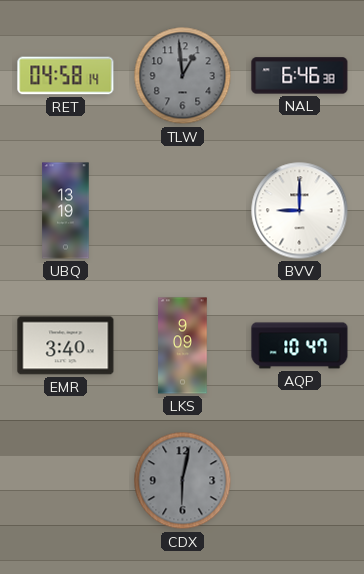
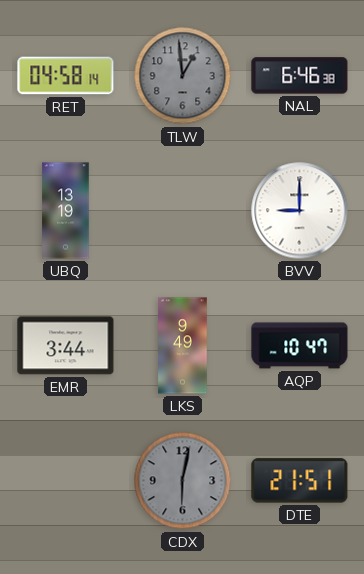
EMR: 3:40 -> 3:44 (66, 346)
LKS: 9:09 -> 9:49 (183, 346)
DTE: none -> 21:51 (300, 481)
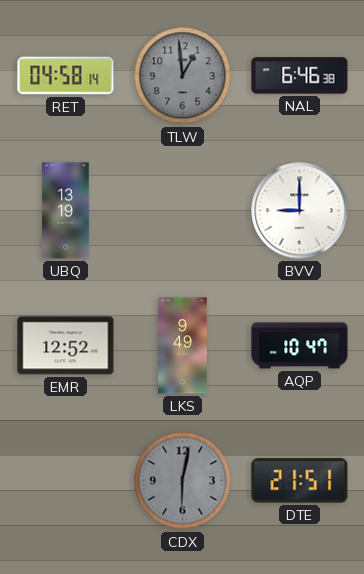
EMR: 3:44 -> 12:52 (66, 346)
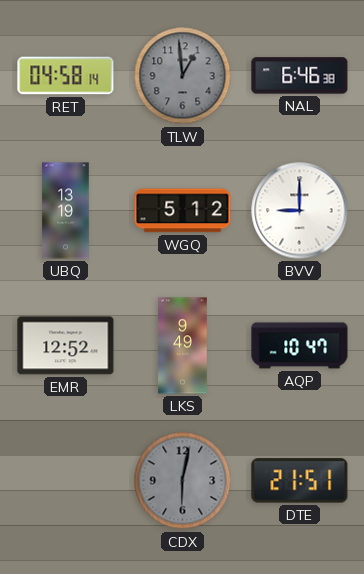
WGQ: none -> 5:12 (183, 211)
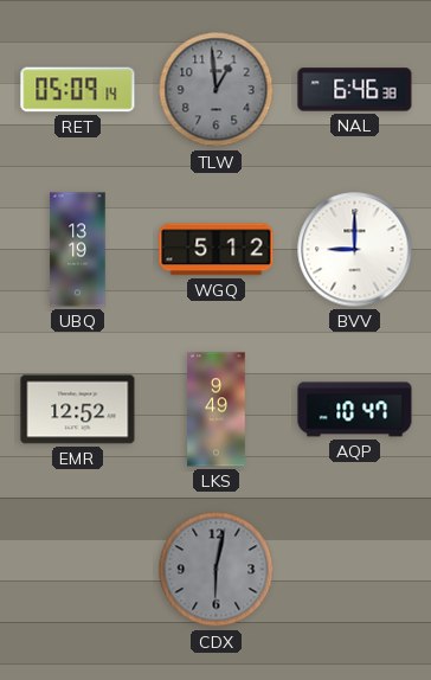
RET: 04:58 -> 05:09 (78, 90)
DTE: 21:51 -> none (300, 481)
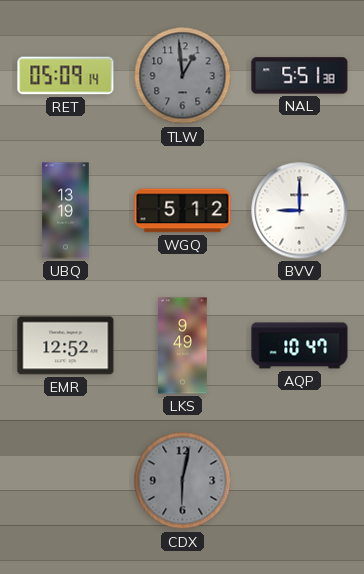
NAL: 6:46 -> 5:51 (300, 76)
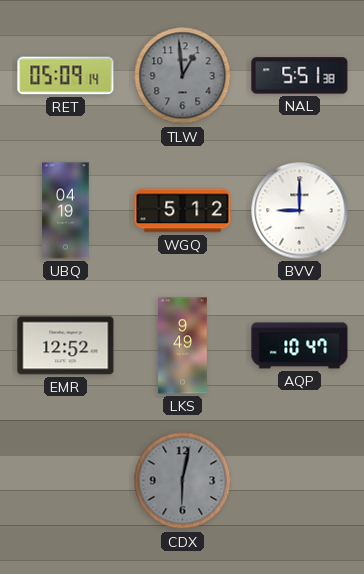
UBQ: 13:19 -> 04:19 (66, 211)
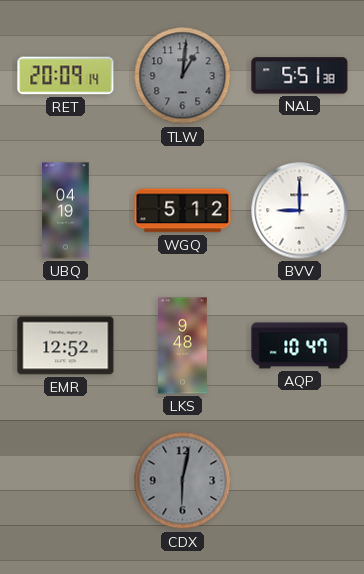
RET: 05:09 -> 20:09 (66, 76)
TLW: 12:59 -> 1:01 (183, 76)
LKS: 9:49 -> 9:48 (183, 346)
